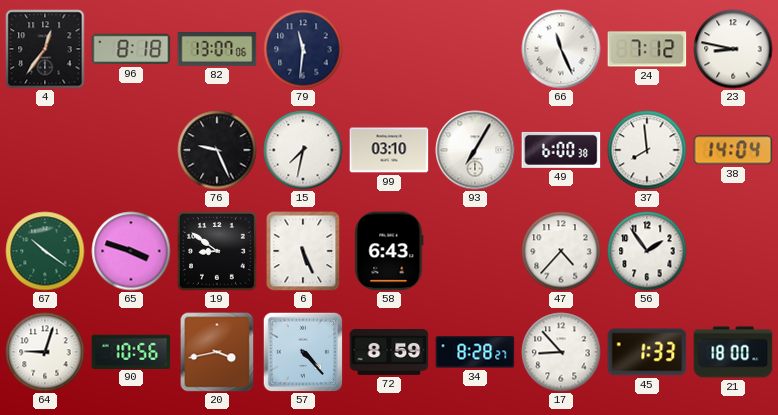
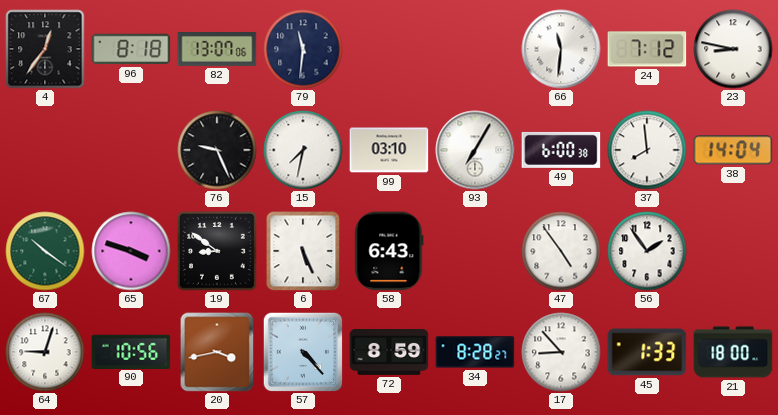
66: 11:26 -> 11:31 (561, 49)
47: 4:37 -> 4:54 (561, 251)
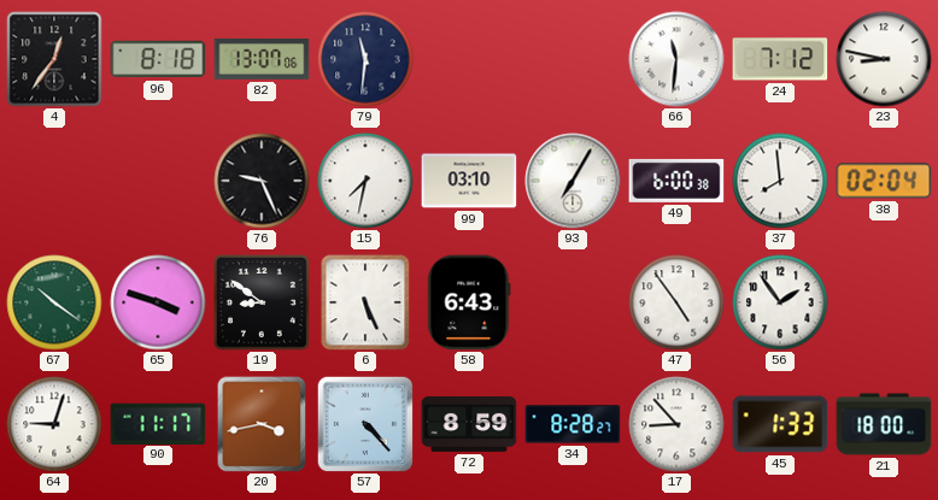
38: 14:04 -> 02:04 (884, 181)
90: 10:56 -> 11:17 (158, 423)
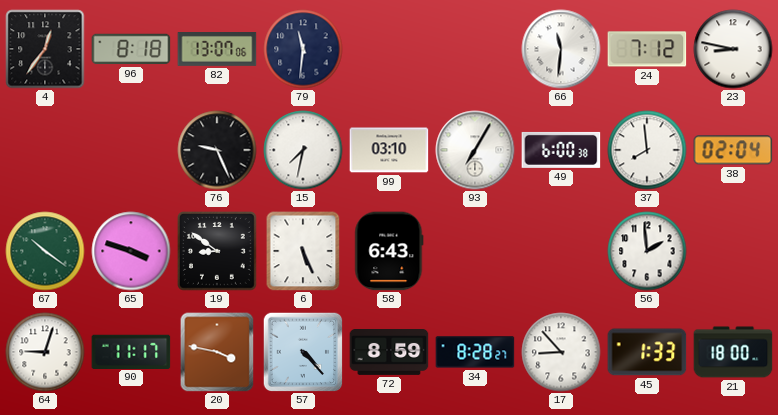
47: 4:54 -> none (676, 302)
56: 1:54 -> 1:59 (647, 251)
20: 3:43 -> 3:47 (217, 352)
